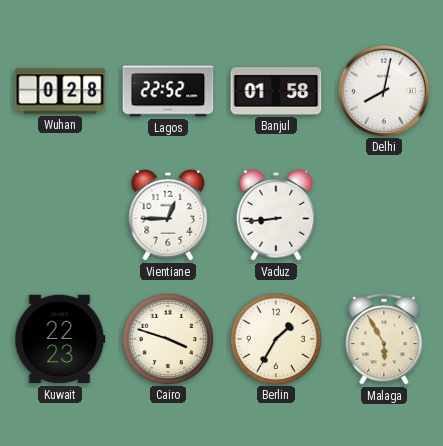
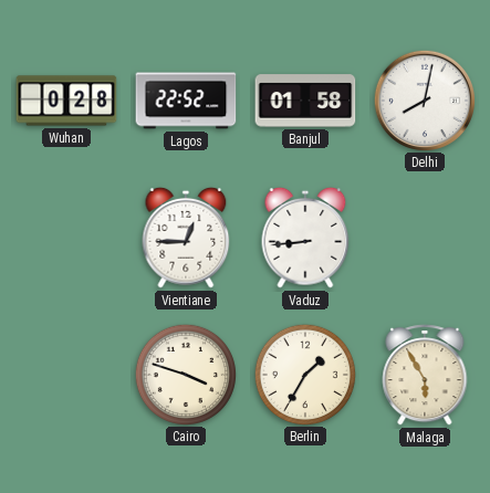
Kuwait: 22:23 -> none (60, 339)
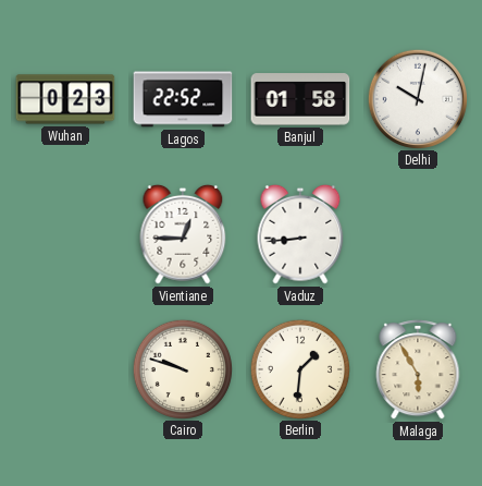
Wuhan: 0:28 -> 0:23 (65, 99)
Delhi: 8:02 -> 10:02 (417, 98)
Cairo: 3:48 -> 9:48 (182, 368)
Berlin: 1:35 -> 1:31 (299, 368)
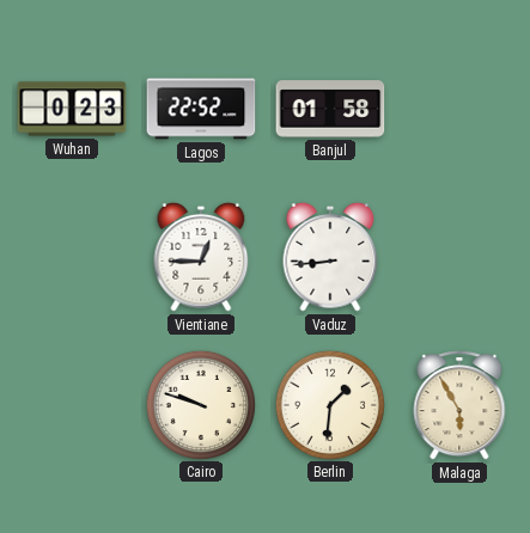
Delhi: 10:02 -> none (417, 98)
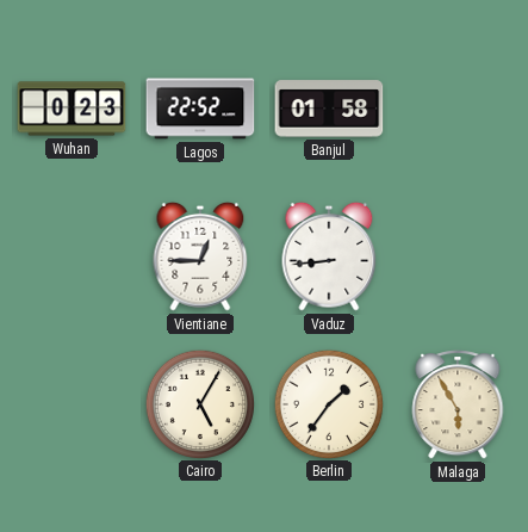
Cairo: 9:48 -> 5:05 (199, 403)
Berlin: 1:31 -> 1:36 (328, 403)
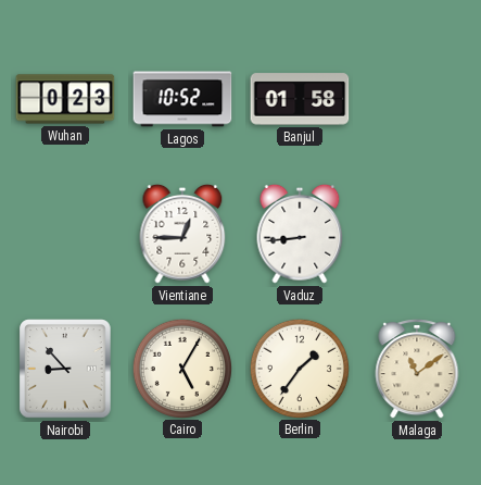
Lagos: 22:52 -> 10:52 (182, 99)
Nairobi: none -> 8:53 (65, 369)
Malaga: 5:55 -> 11:09 (417, 369)
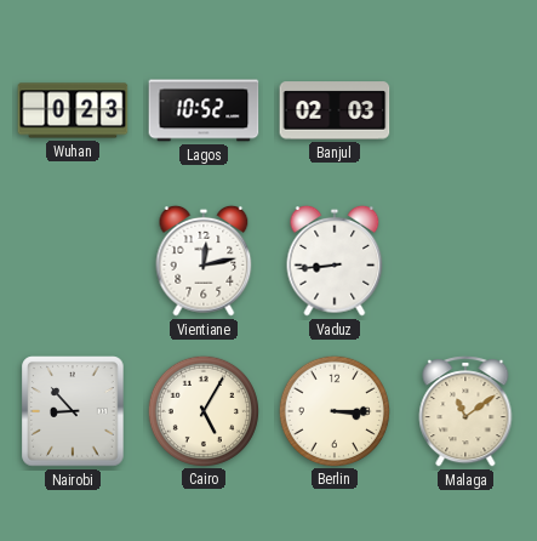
Banjul: 01:58 -> 02:03 (335, 110)
Vientiane: 12:45 -> 12:13 (204, 261)
Berlin: 1:36 -> 3:15 (333, 410)
